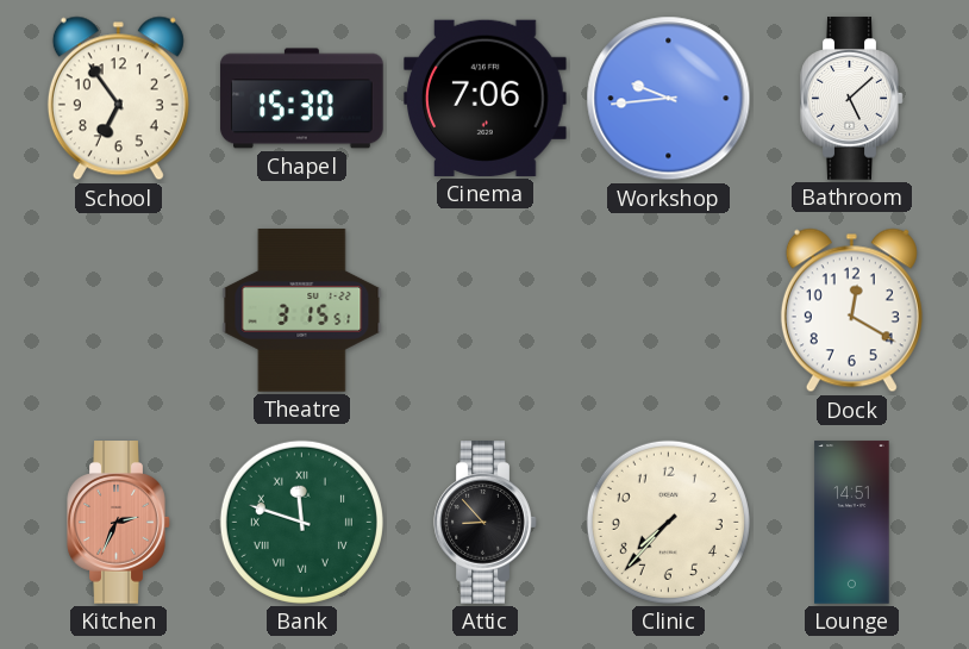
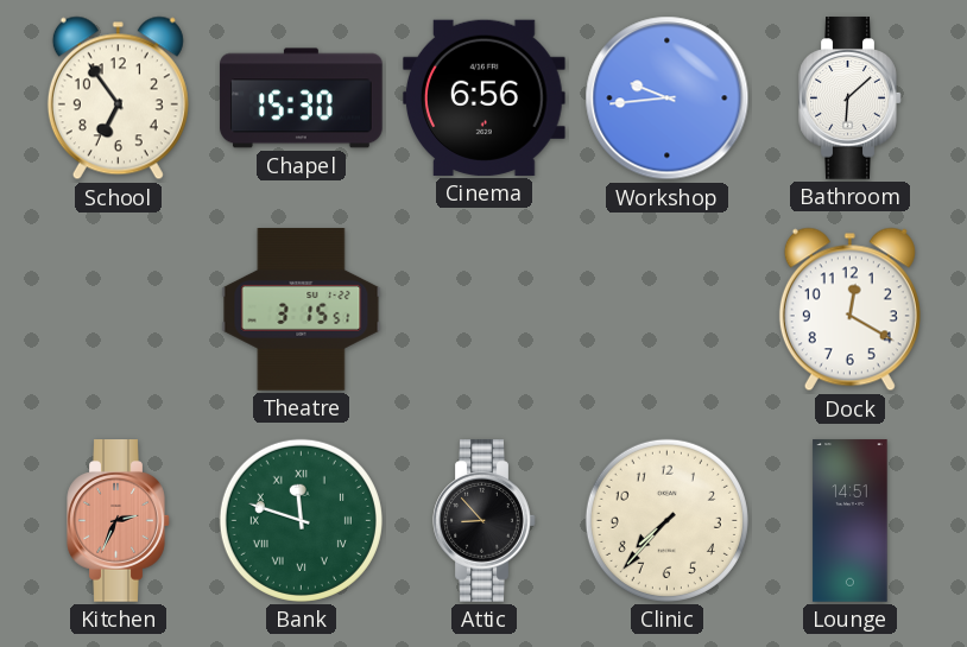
Cinema: 7:06 -> 6:56 (485, 97)
Bathroom: 5:08 -> 6:08 (851, 99)
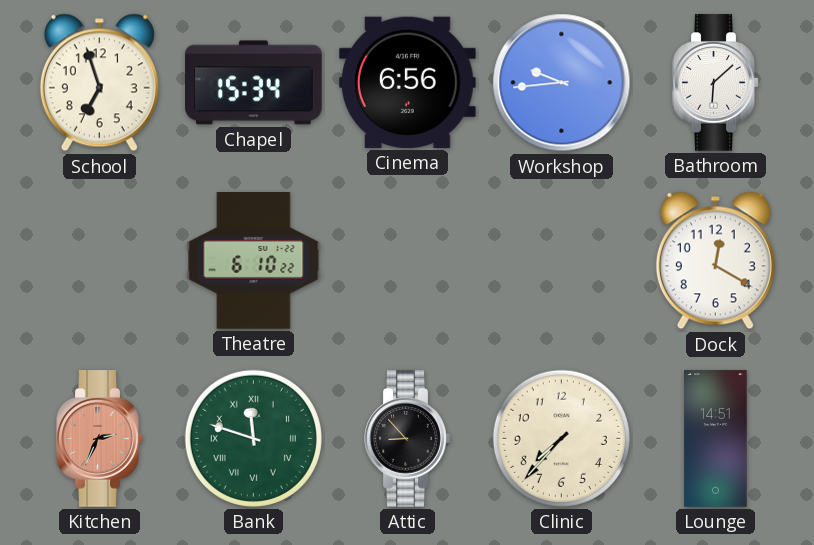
School: 6:54 -> 6:57 (99, 83)
Chapel: 15:30 -> 15:34 (254, 83)
Theatre: 3:15 -> 6:10 (254, 261)
